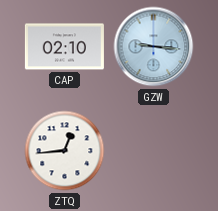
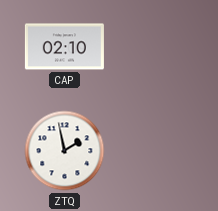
GZW: 9:16 -> none (154, 47)
ZTQ: 12:44 -> 1:58 (65, 151)
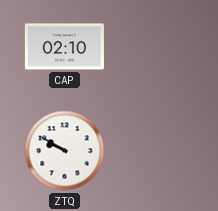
ZTQ: 1:58 -> 9:50 (65, 151)
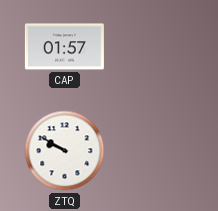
CAP: 02:10 -> 01:57 (64, 47)
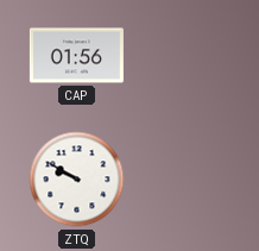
CAP: 01:57 -> 01:56 (76, 56)
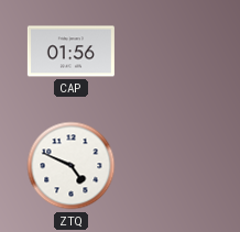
ZTQ: 9:50 -> 4:49 (72, 166)
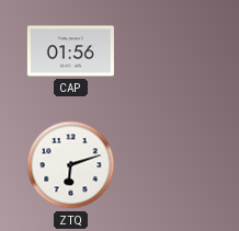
ZTQ: 4:49 -> 6:12 (71, 165)
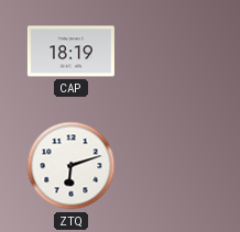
CAP: 01:56 -> 18:19 (70, 52)
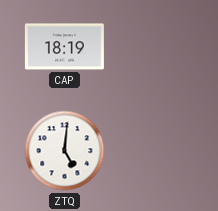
ZTQ: 6:12 -> 5:01 (65, 151)
